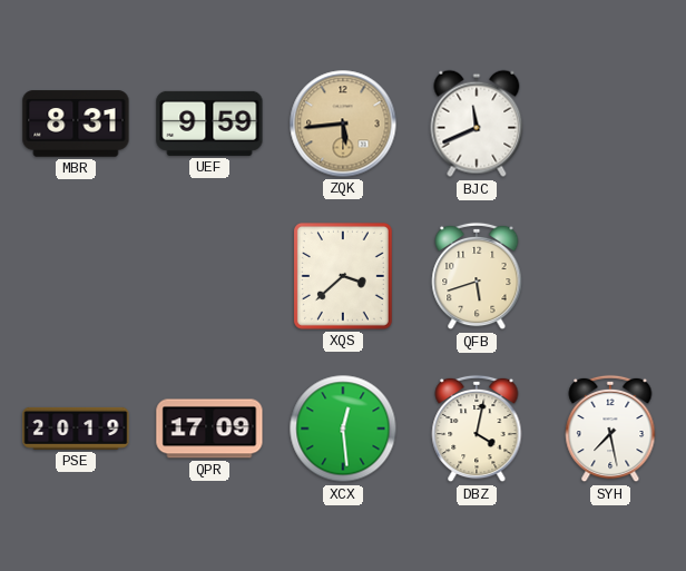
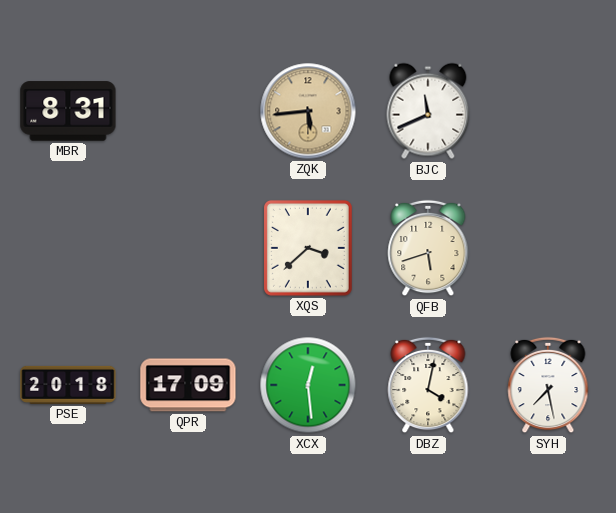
UEF: 9:59 -> none (209, 124)
PSE: 20:19 -> 20:18 (68, 385)
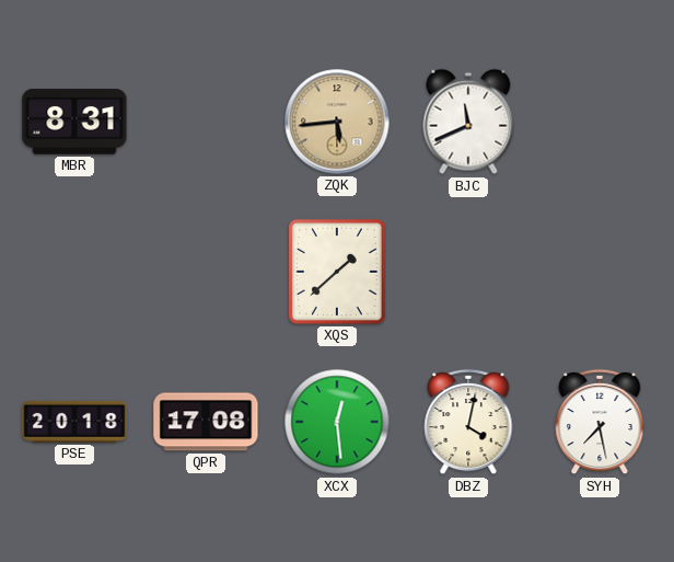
XQS: 3:38 -> 1:38 (337, 272)
QFB: 5:42 -> none (428, 248)
QPR: 17:09 -> 17:08 (206, 422)
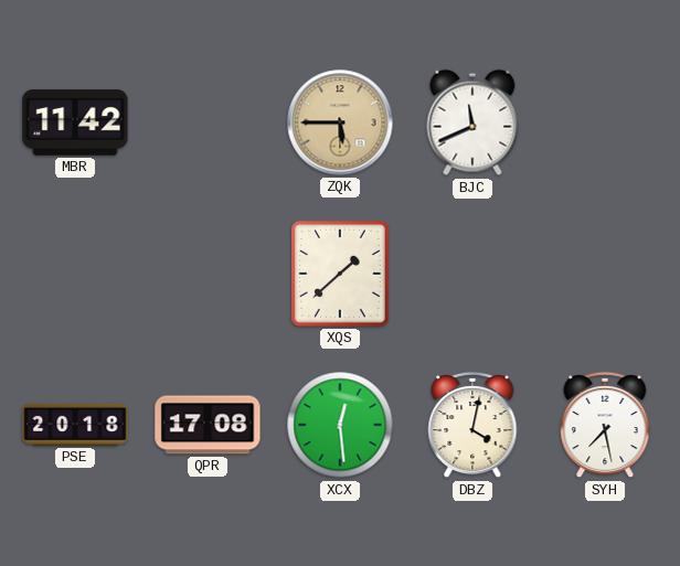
MBR: 8:31 -> 11:42 (75, 122)
ZQK: 5:44 -> 5:45 (340, 122)
